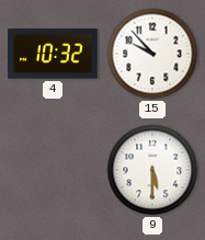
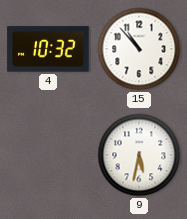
15: 9:53 -> 10:53 (139, 49)
9: 5:30 -> 5:32 (139, 155)
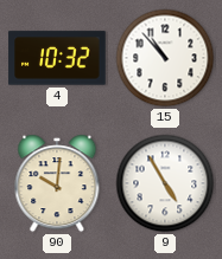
90: none -> 10:01 (57, 183)
9: 5:32 -> 4:55 (165, 183)
